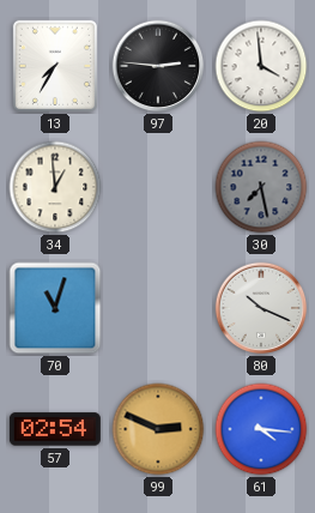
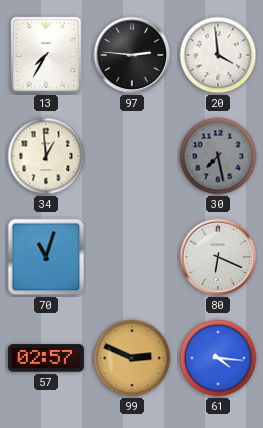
80: 10:19 -> 6:19 (218, 257)
57: 02:54 -> 02:57 (46, 358)
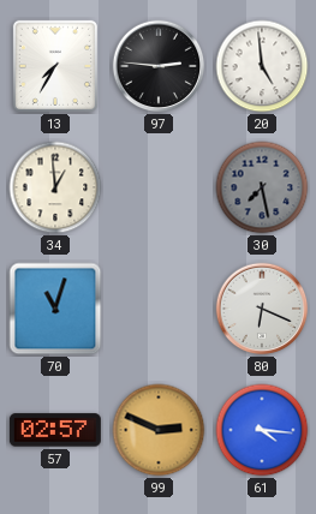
20: 3:59 -> 4:59 (262, 66)
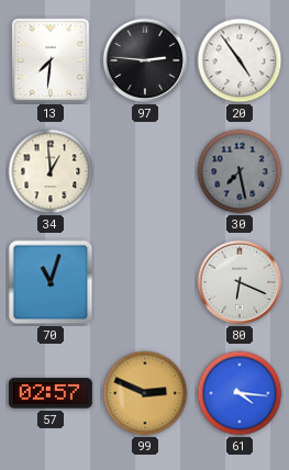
13: 7:35 -> 7:31 (51, 60)
20: 4:59 -> 4:54 (240, 60)
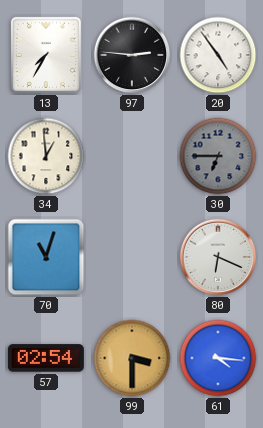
13: 7:31 -> 7:35 (46, 55)
30: 7:28 -> 6:45 (218, 156)
57: 02:57 -> 02:54 (46, 358)
99: 2:49 -> 3:30 (132, 358)
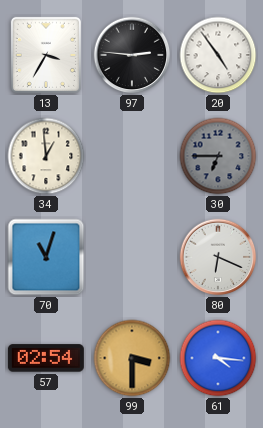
13: 7:35 -> 3:35 (46, 55)
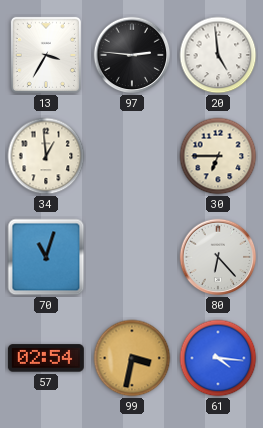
20: 4:54 -> 4:59 (218, 55)
30 dial: grey -> cream (218, 156)
80: 6:19 -> 6:23 (218, 257)
99: 3:30 -> 3:32 (132, 358)
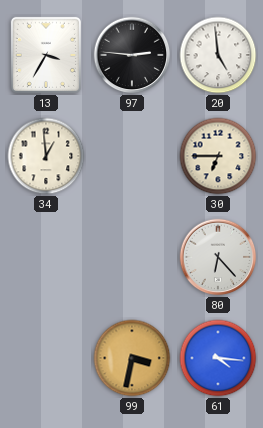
70: 11:03 -> none (46, 257)
57: 02:54 -> none (46, 358)
